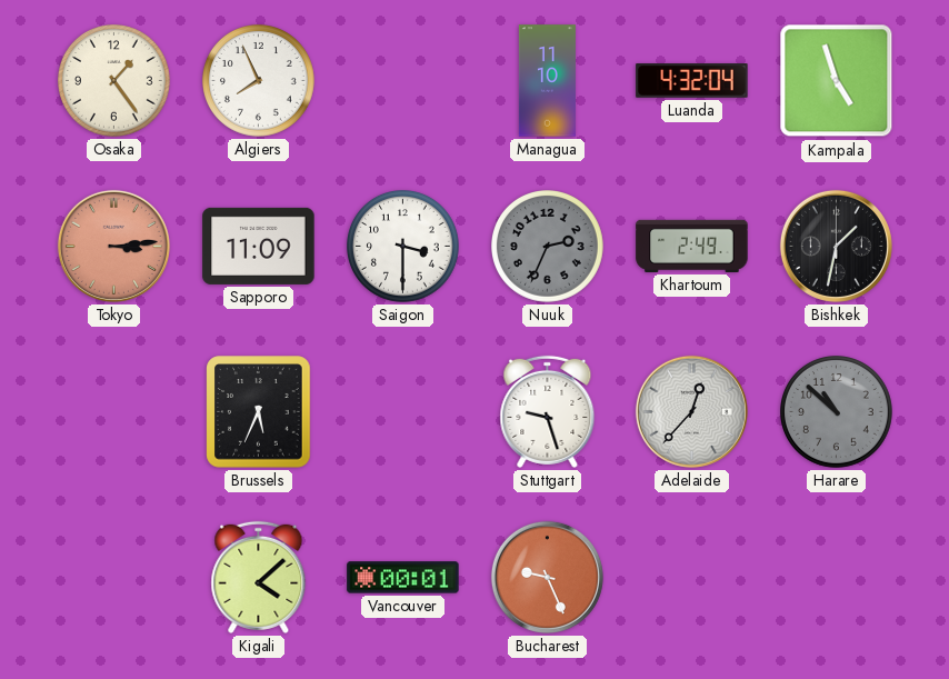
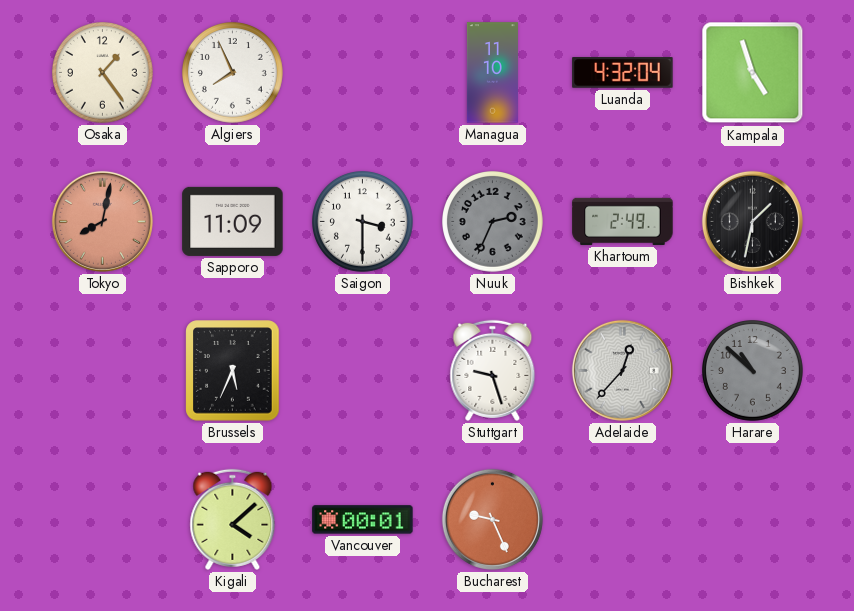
Tokyo: 3:14 -> 8:02 (102, 221)
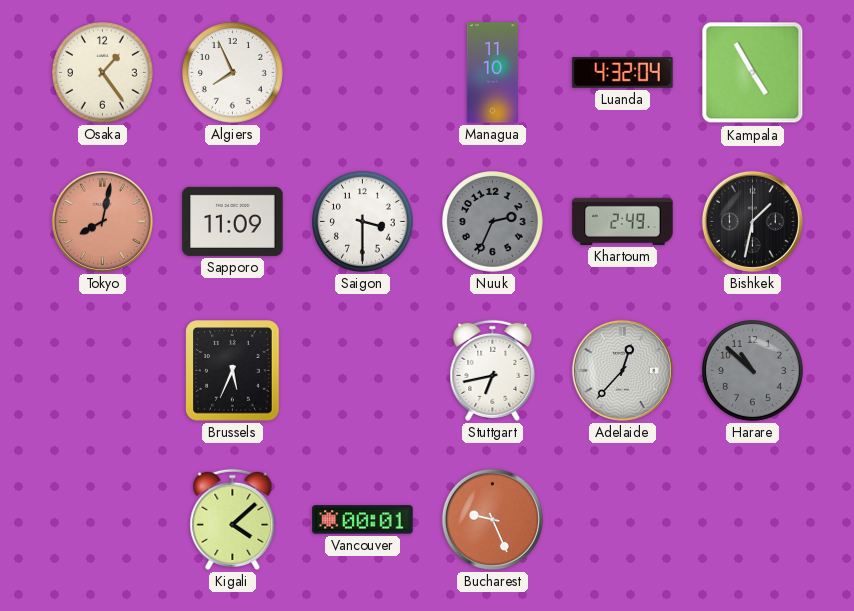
Kampala: 4:57 -> 4:55 (753, 73)
Stuttgart: 9:27 -> 6:43 (493, 370)
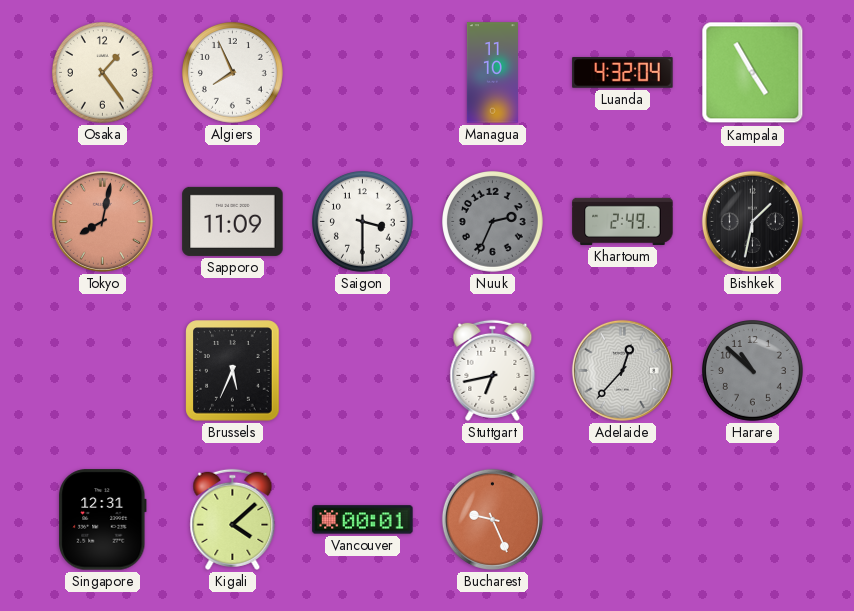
Singapore: none -> 12:31 (103, 520)
